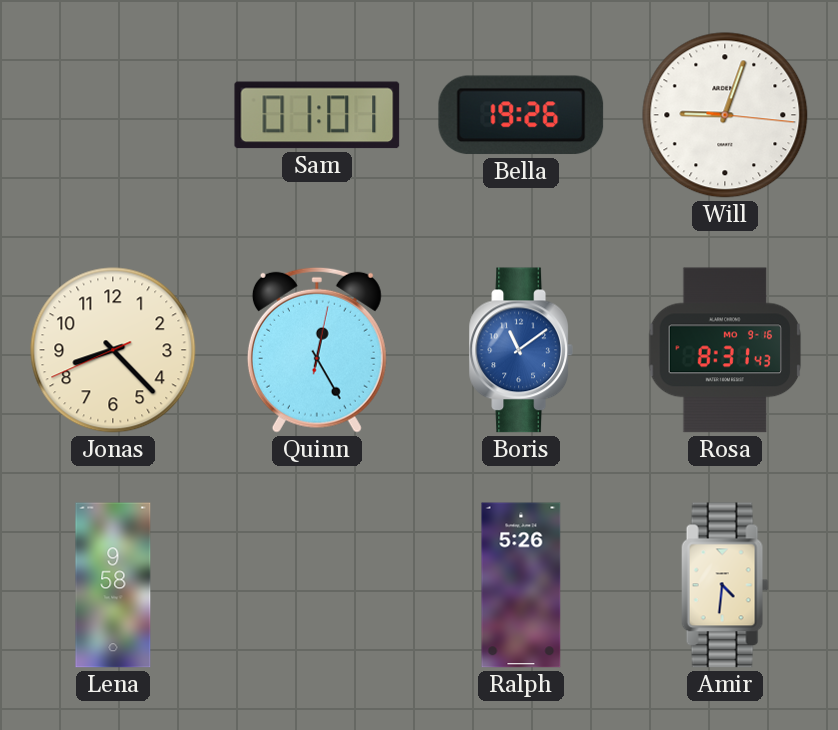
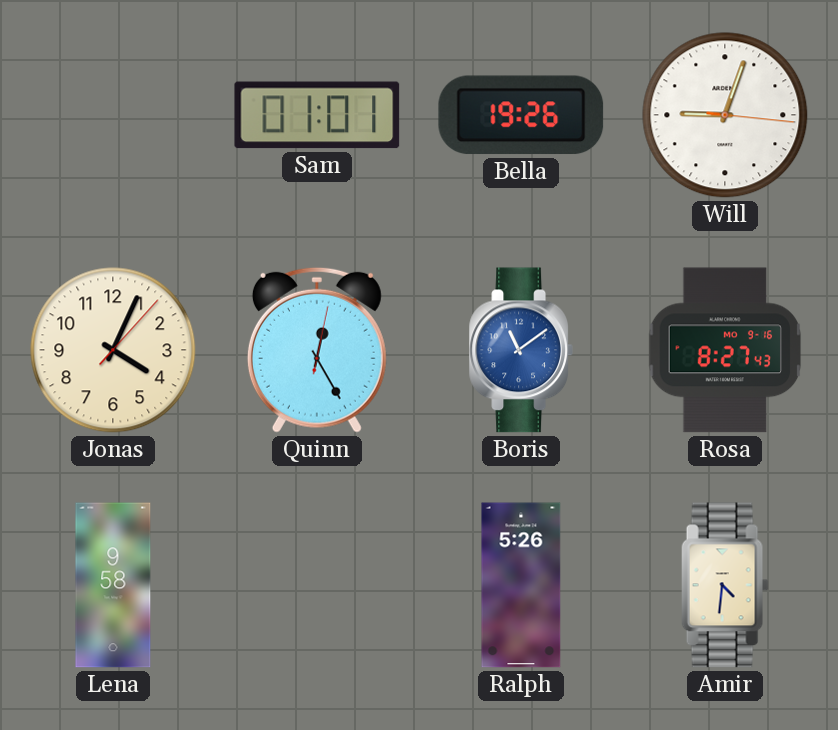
Jonas: 8:22 -> 4:04 (113, 350)
Rosa: 8:31 -> 8:27 (725, 350)
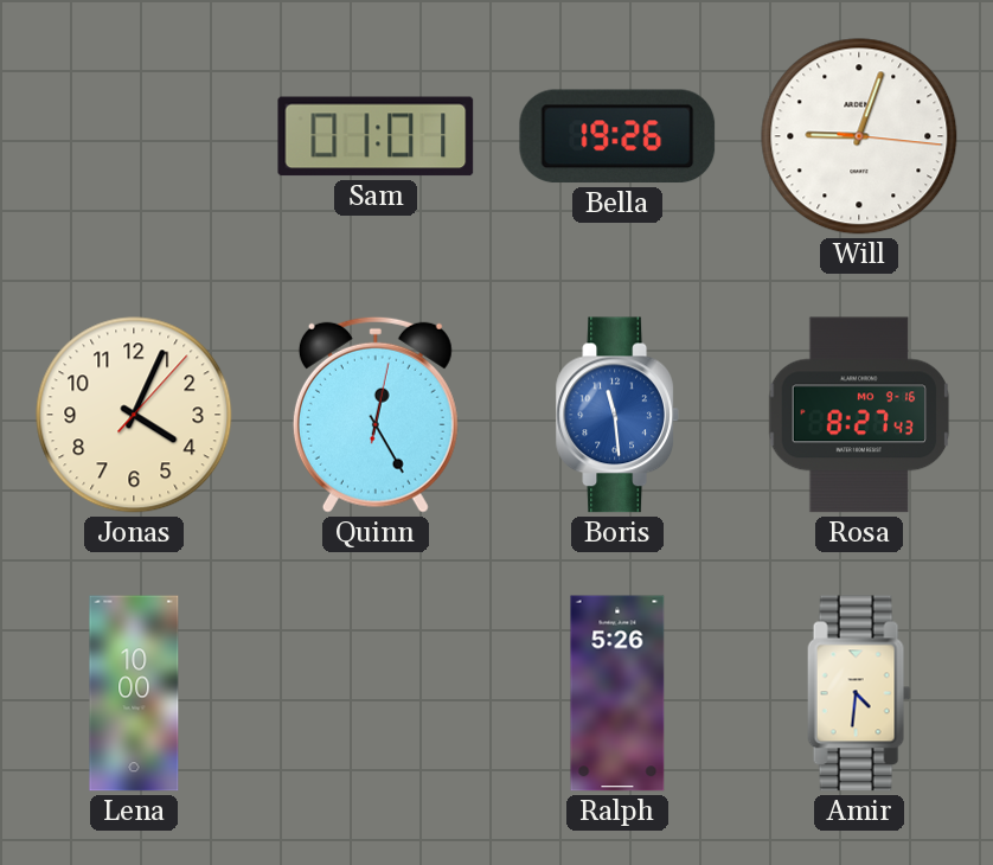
Boris: 11:09 -> 11:29 (617, 415)
Lena: 9:58 -> 10:00 (134, 693)
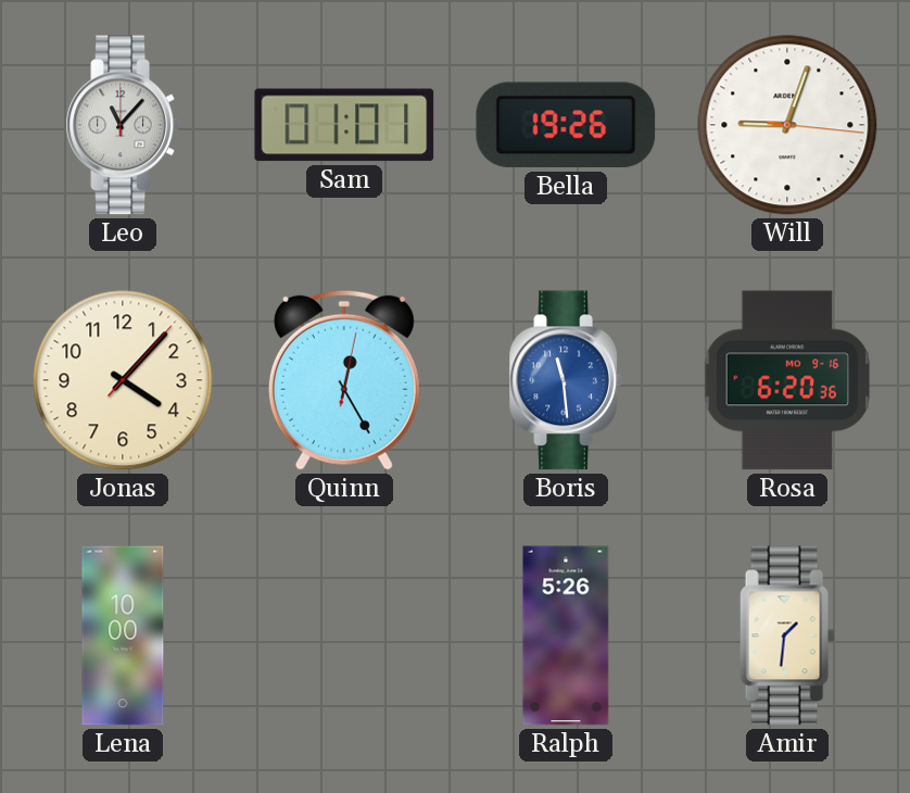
Leo: none -> 11:07 (123, 125)
Jonas: 4:04 -> 4:07 (123, 380)
Rosa: 8:27 -> 6:20 (787, 380)
Amir: 4:31 -> 1:31 (787, 635)
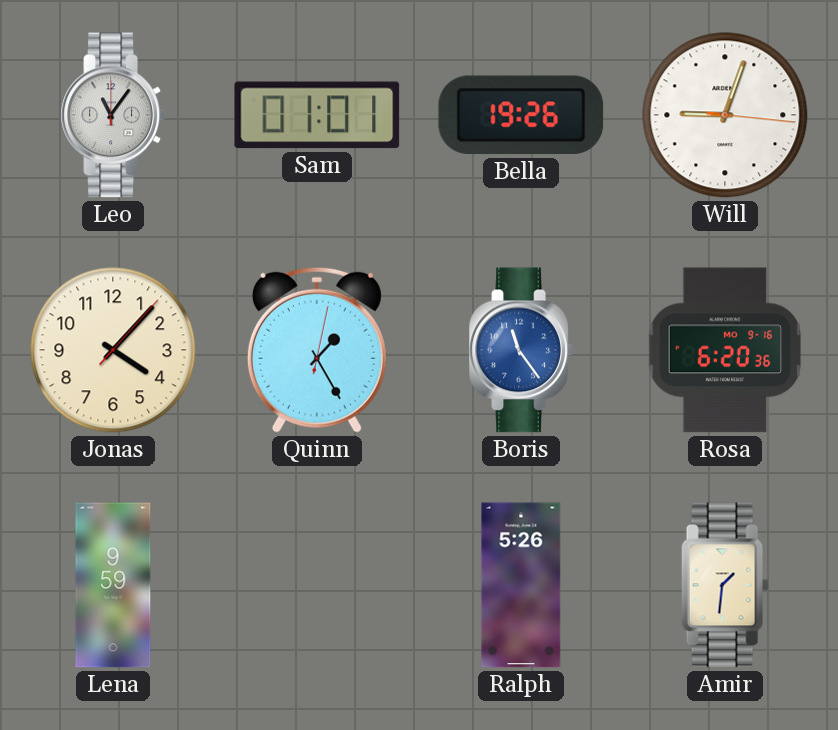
Leo: 11:07 -> 11:06 (113, 115)
Quinn: 12:25 -> 1:25 (317, 350)
Boris: 11:29 -> 11:24 (521, 350)
Lena: 10:00 -> 9:59 (113, 585)
